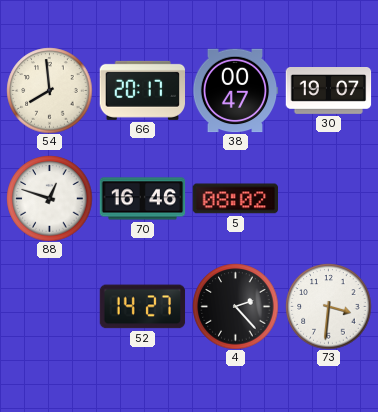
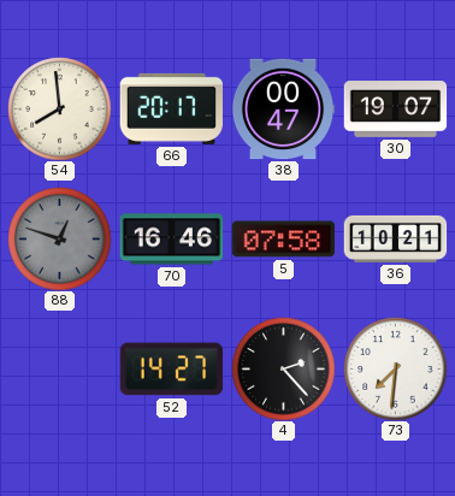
88 dial: white -> grey (59, 238)
5: 08:02 -> 07:58 (283, 240)
36: none -> 10:21 (395, 238)
73: 3:31 -> 7:31 (395, 368)
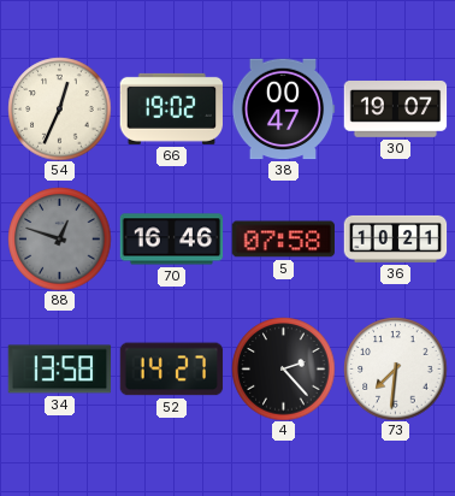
54: 7:59 -> 12:34 (59, 108)
66: 20:17 -> 19:02 (171, 108)
34: none -> 13:58 (59, 370)
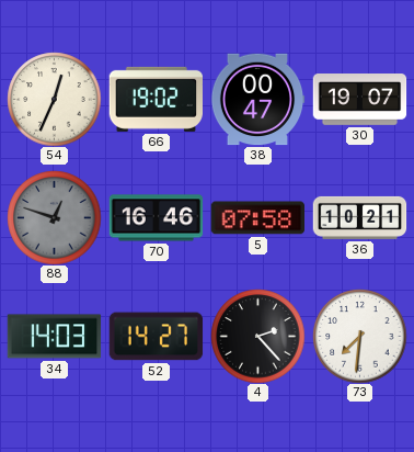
34: 13:58 -> 14:03 (54, 337)
